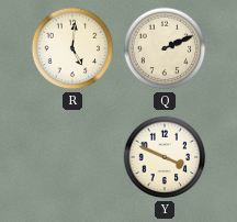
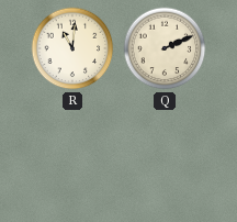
R: 5:01 -> 11:01 (72, 48)
Y: 3:49 -> none (165, 157)
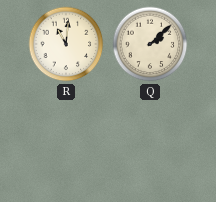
Q: 2:11 -> 2:08 (150, 44)
